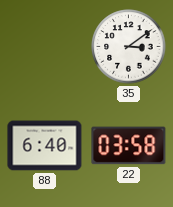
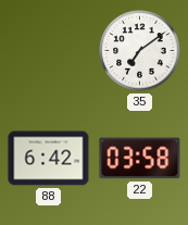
35: 3:09 -> 7:09 (140, 51)
88: 6:40 -> 6:42 (49, 159)
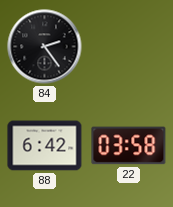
84: none -> 2:24 (45, 47)
35: 7:09 -> none (140, 51)
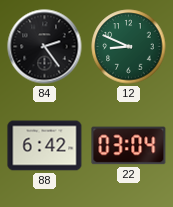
12: none -> 8:49 (129, 47)
22: 03:58 -> 03:04 (129, 146)
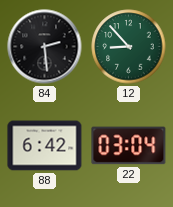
84: 2:24 -> 2:29 (45, 47)
12: 8:49 -> 8:53 (129, 47)
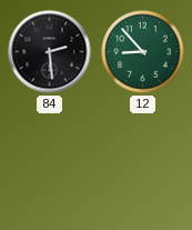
88: 6:42 -> none (45, 146)
22: 03:04 -> none (129, 146)
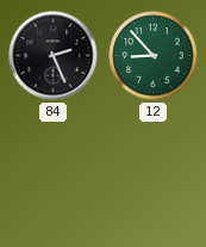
84: 2:29 -> 2:26 (54, 56)
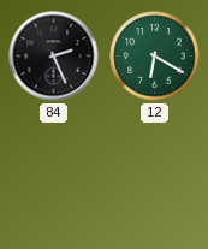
12: 8:53 -> 6:20 (155, 57)
